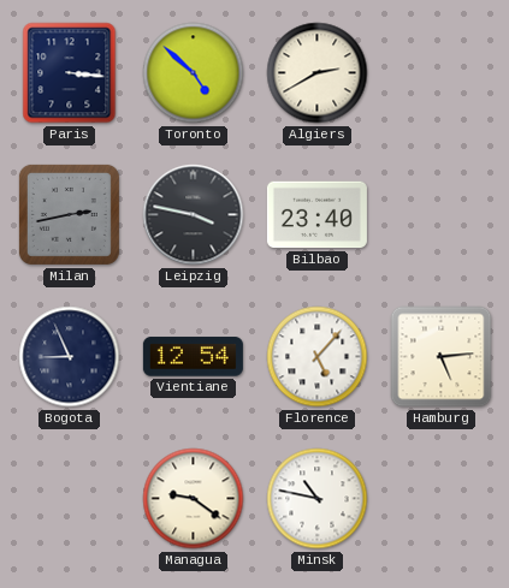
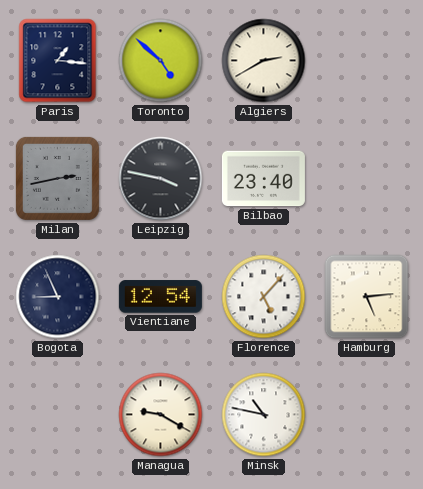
Paris: 3:16 -> 1:16 (58, 61)
Managua: 9:21 -> 9:20 (161, 415)
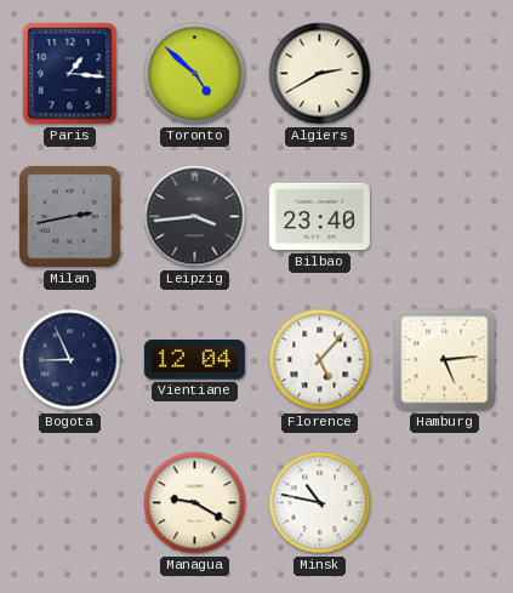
Leipzig: 3:47 -> 3:44 (195, 217)
Vientiane: 12:54 -> 12:04 (194, 360)
